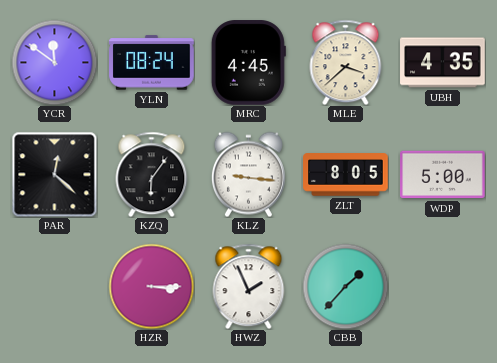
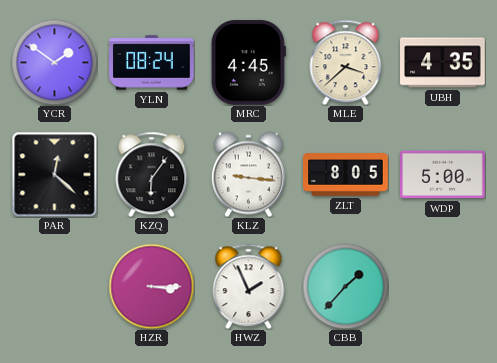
YCR: 11:51 -> 1:51 (54, 62)
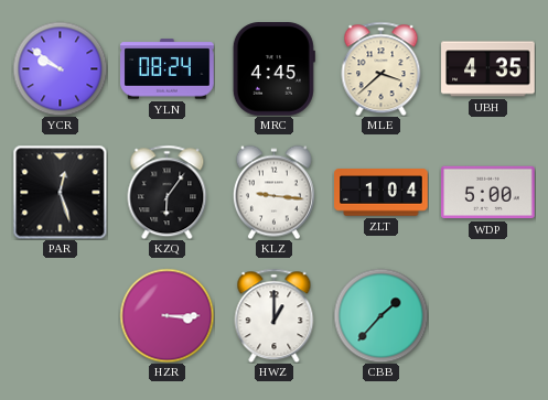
YCR: 1:51 -> 9:51 (60, 68)
PAR: 12:22 -> 12:27 (60, 192)
ZLT: 8:05 -> 1:04 (382, 193)
HWZ: 1:56 -> 1:00 (275, 315)
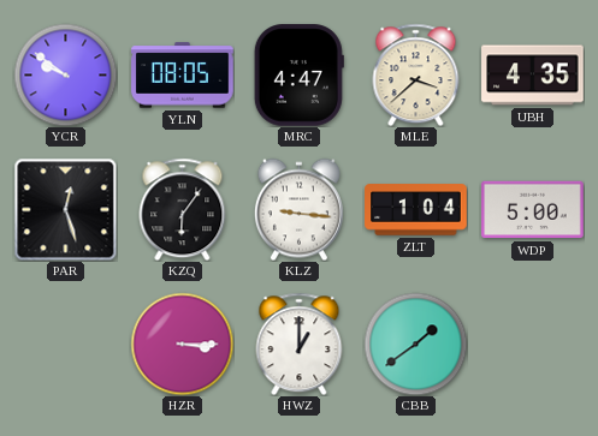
YLN: 08:24 -> 08:05 (183, 76)
MRC: 4:45 -> 4:47 (298, 76)
CBB: 1:37 -> 1:39 (415, 344)
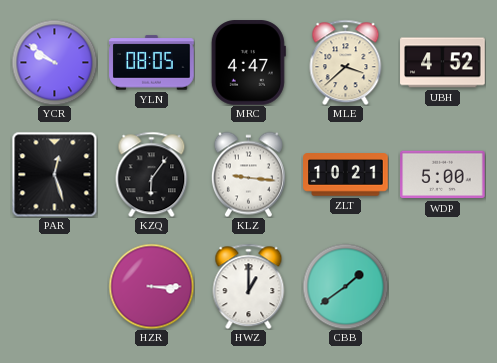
UBH: 4:35 -> 4:52 (443, 63)
ZLT: 1:04 -> 10:21 (346, 175)
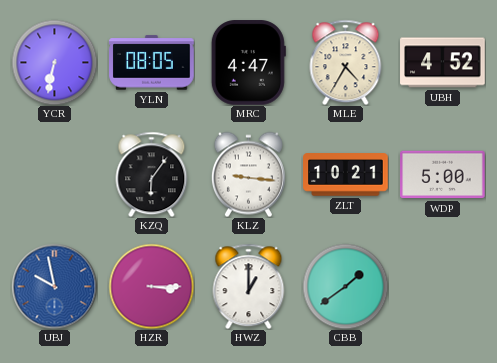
YCR: 9:51 -> 6:32 (54, 62)
MLE: 3:38 -> 4:35 (346, 62)
PAR: 12:27 -> none (54, 174)
UBJ: none -> 9:58 (54, 286)
